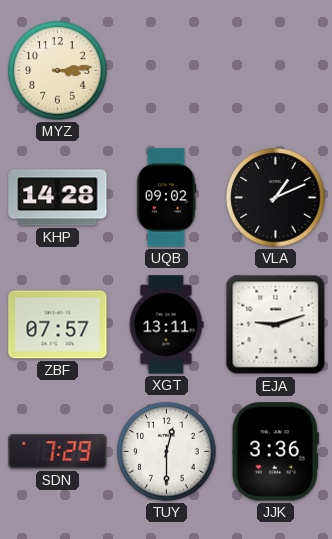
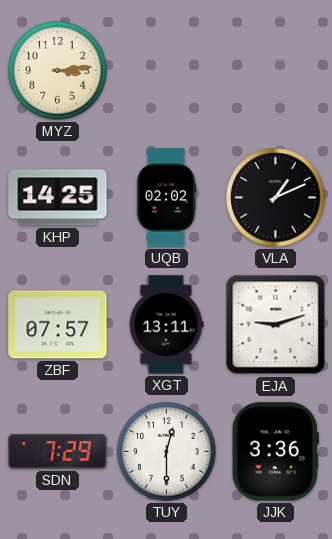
KHP: 14:28 -> 14:25 (58, 198)
UQB: 09:02 -> 02:02 (166, 198)
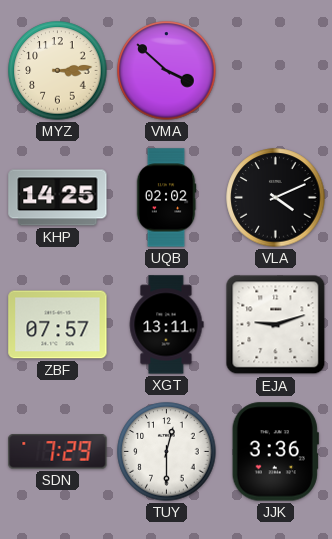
VMA: none -> 3:52 (167, 71)
VLA: 1:11 -> 4:11 (276, 198)
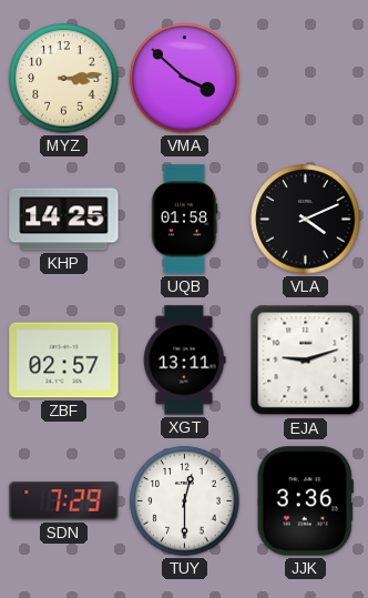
UQB: 02:02 -> 01:58 (184, 220)
ZBF: 07:57 -> 02:57 (64, 361)
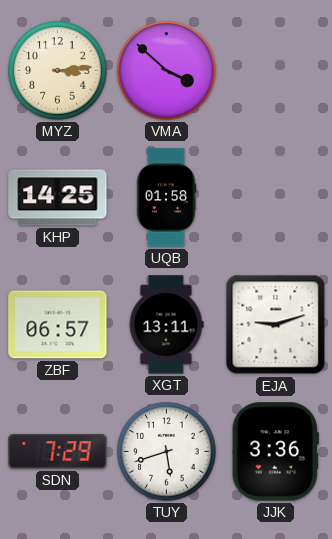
VLA: 4:11 -> none (306, 220)
ZBF: 02:57 -> 06:57 (58, 325)
TUY: 12:30 -> 5:42 (167, 452)
